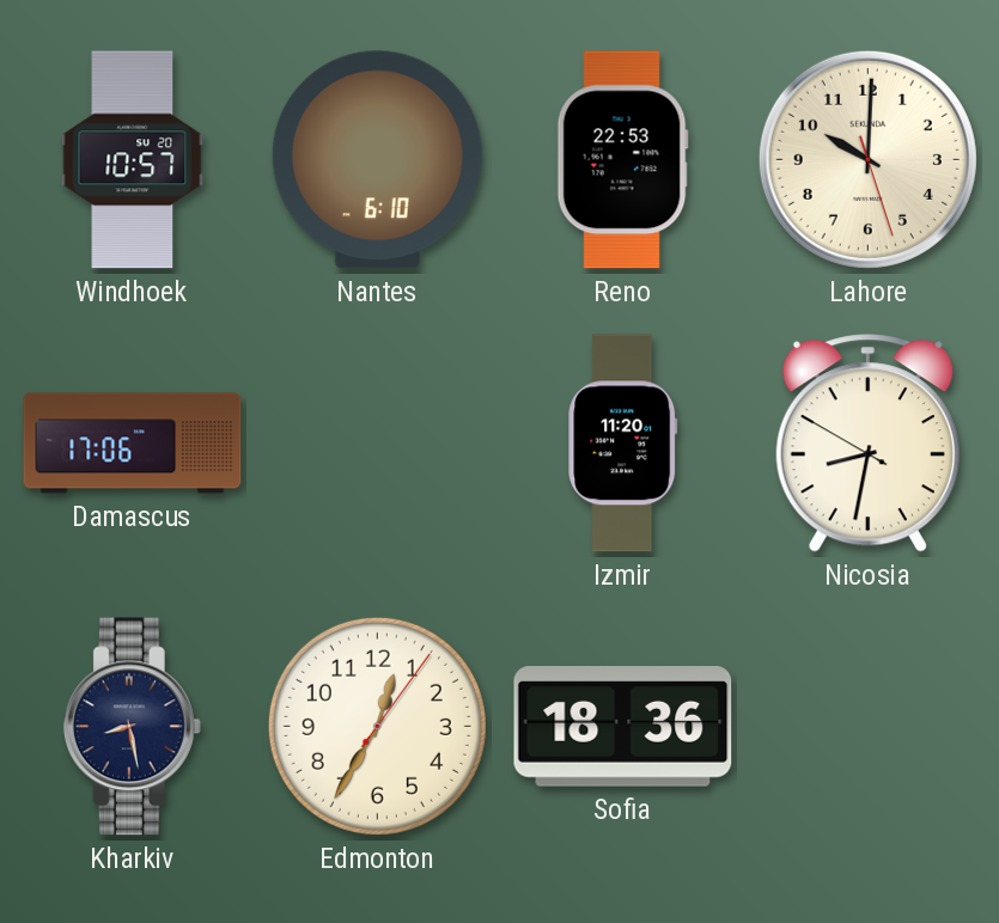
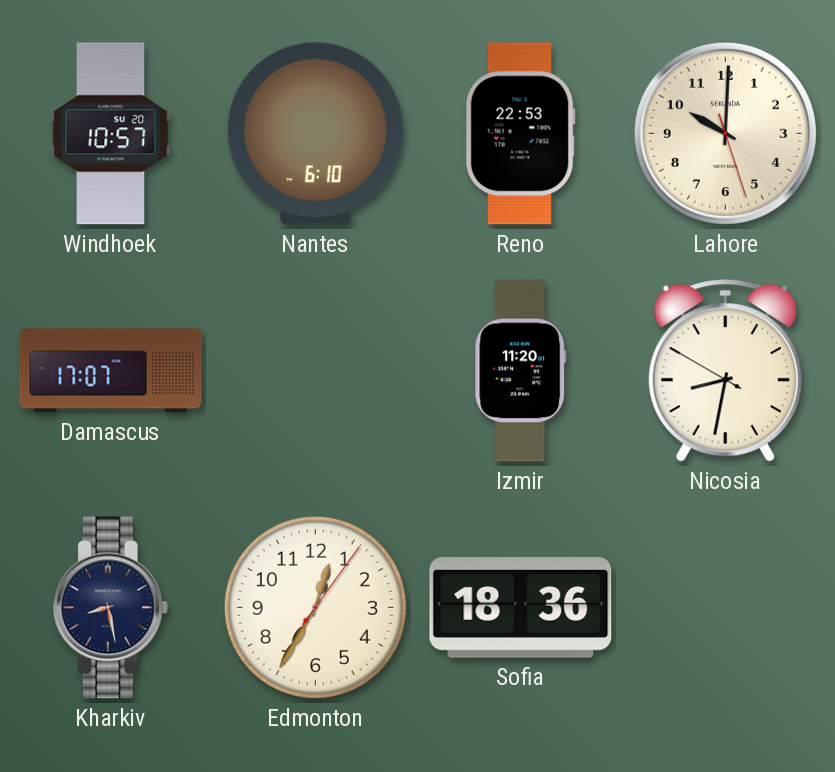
Damascus: 17:06 -> 17:07 (111, 371)
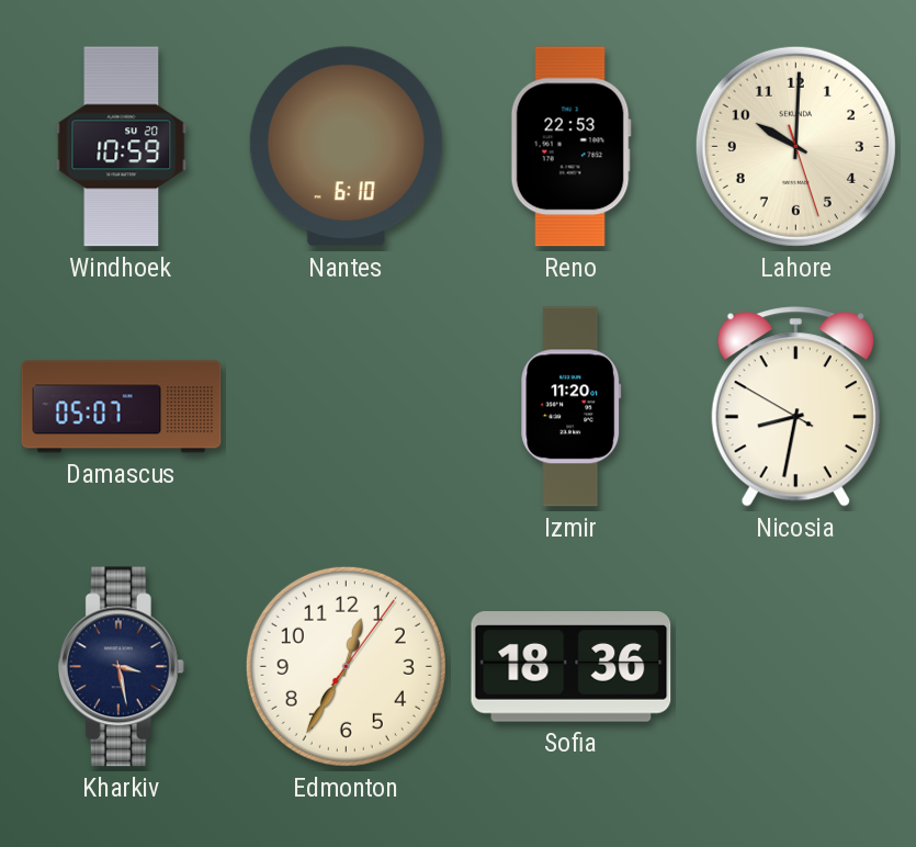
Windhoek: 10:57 -> 10:59 (122, 147)
Damascus: 17:07 -> 05:07 (122, 407)
Kharkiv: 8:28 -> 3:28 (121, 667)
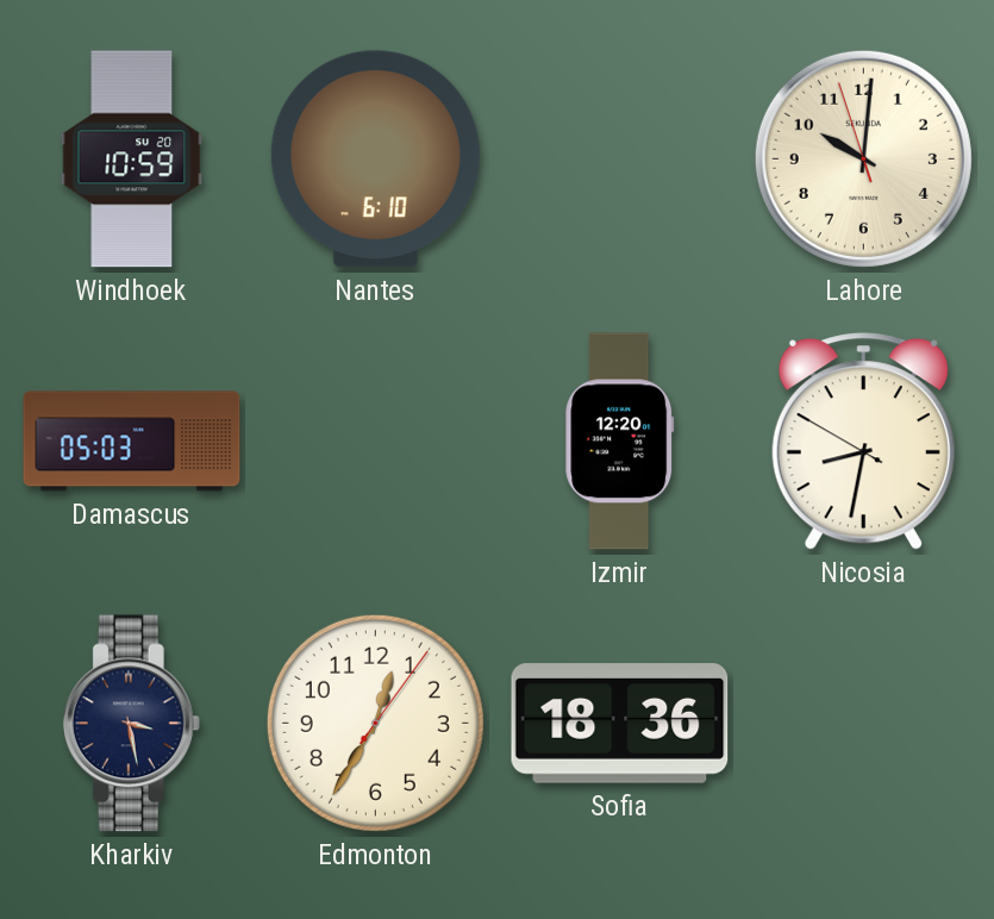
Reno: 22:53 -> none (570, 147)
Lahore: 10:00:27 -> 10:00:57 (863, 158)
Damascus: 05:07 -> 05:03 (132, 442)
Izmir: 11:20 -> 12:20 (620, 442)
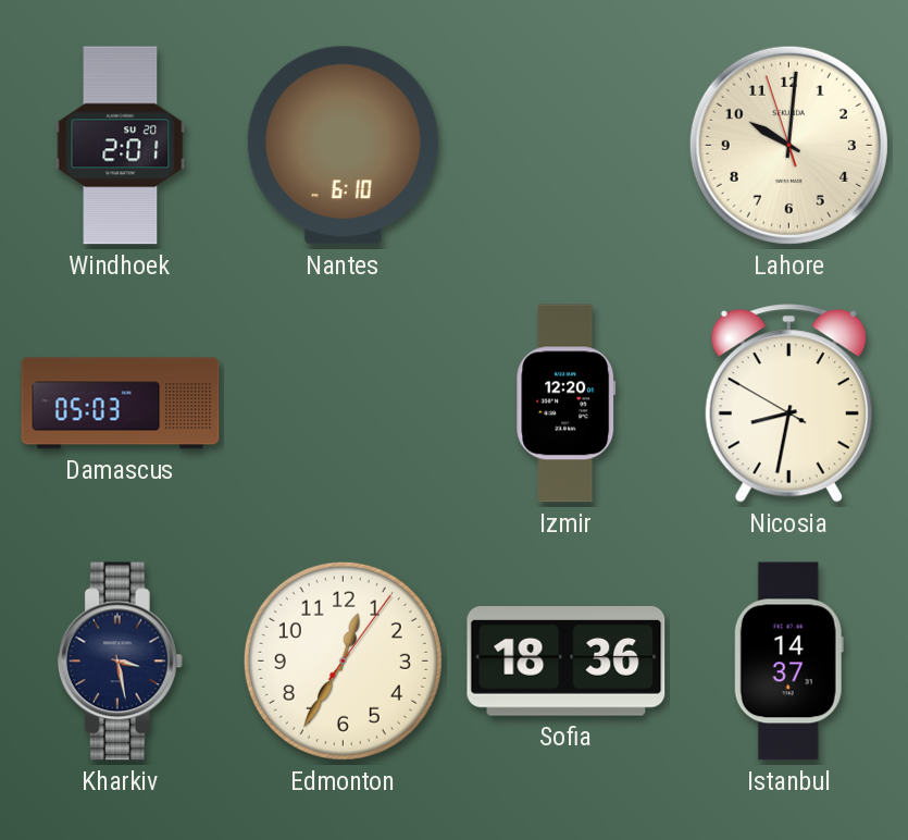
Windhoek: 10:59 -> 2:01 (121, 146)
Istanbul: none -> 14:37 (788, 662)
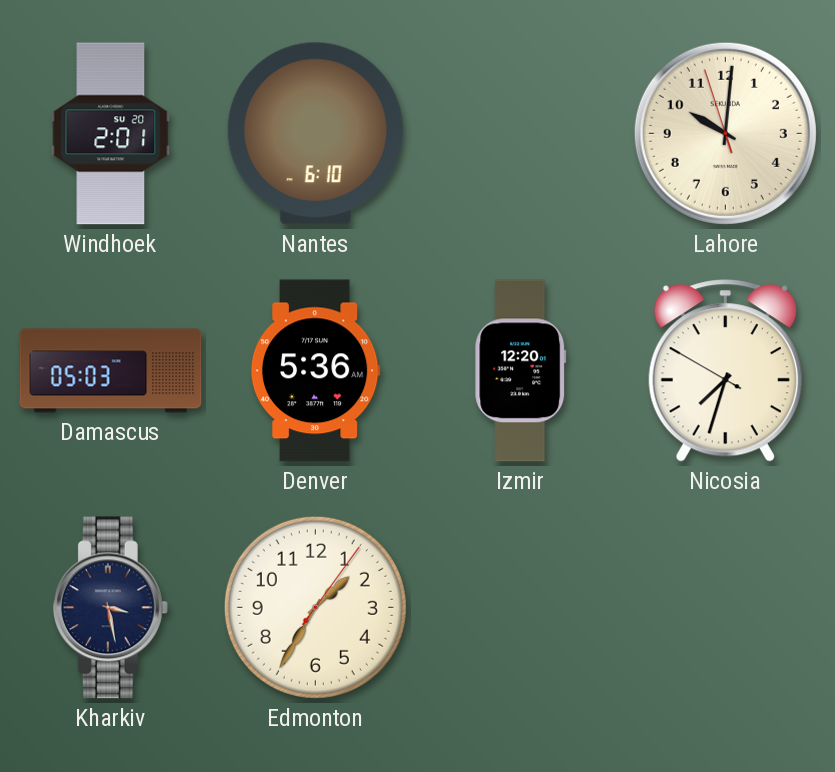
Denver: none -> 5:36 (315, 371)
Nicosia: 8:31 -> 7:32 (725, 371)
Edmonton: 12:35 -> 1:35 (315, 607)
Sofia: 18:36 -> none (567, 662)
Istanbul: 14:37 -> none (788, 662)
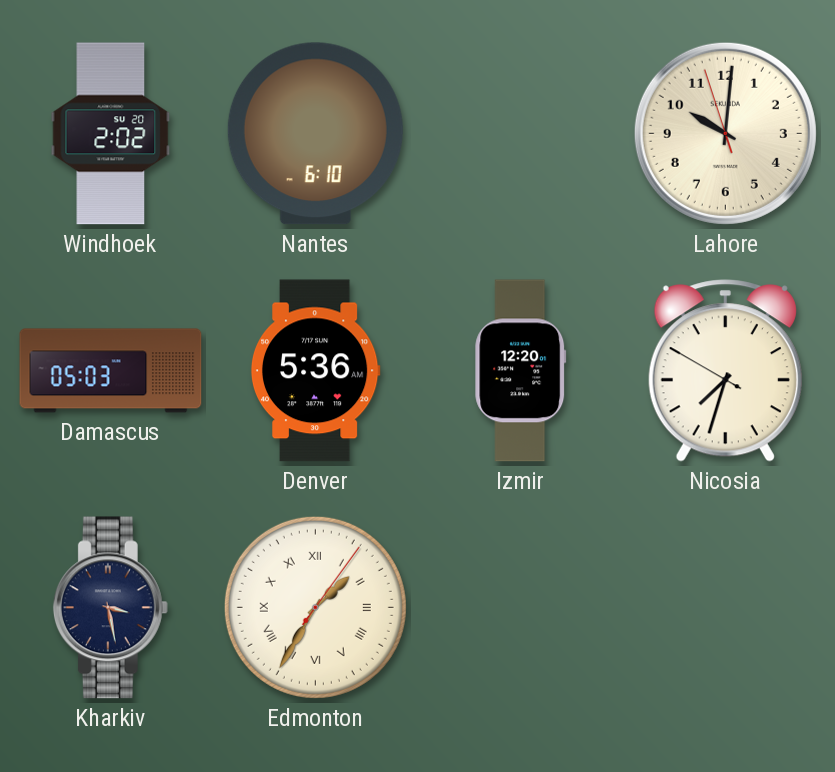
Windhoek: 2:01 -> 2:02 (111, 134)
Edmonton numerals: Arabic -> Roman (315, 607)
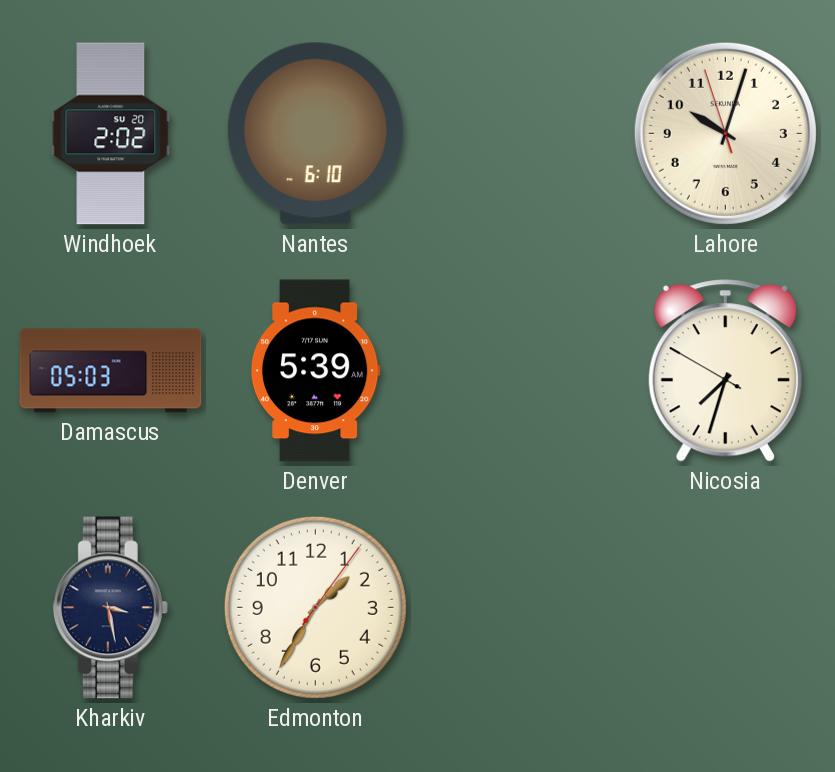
Lahore: 10:00 -> 10:02 (725, 133)
Denver: 5:36 -> 5:39 (315, 371)
Izmir: 12:20 -> none (521, 371)
Edmonton numerals: Roman -> Arabic (315, 607)
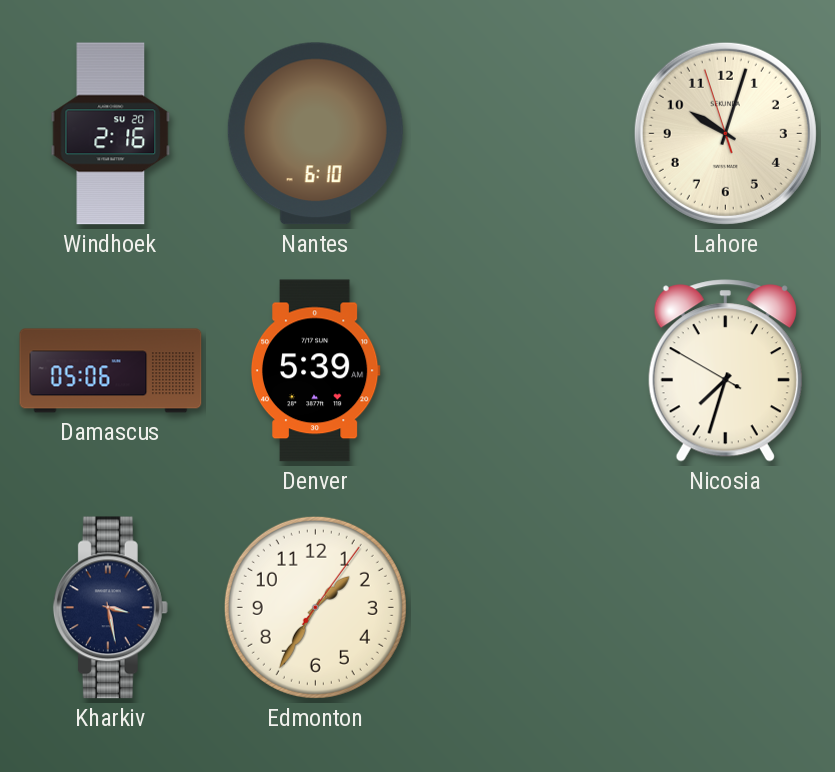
Windhoek: 2:02 -> 2:16 (111, 134)
Damascus: 05:03 -> 05:06 (111, 371)
